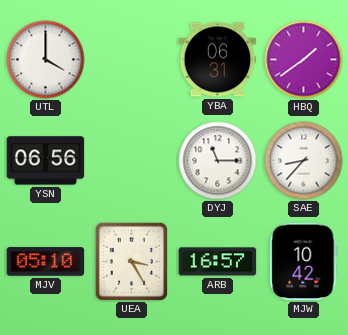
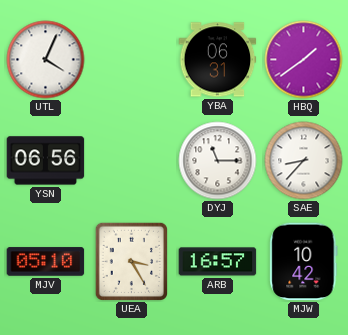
UTL: 4:00 -> 4:04 (46, 60)
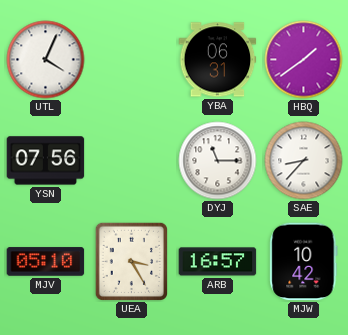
YSN: 06:56 -> 07:56 (46, 161)
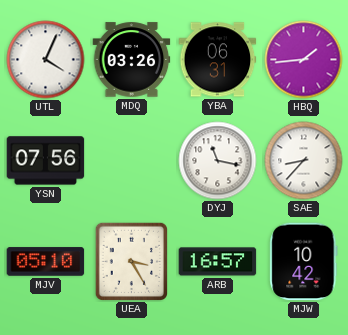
MDQ: none -> 03:26 (132, 60)
HBQ: 1:39 -> 1:44 (304, 60)
DYJ: 11:15 -> 11:17 (218, 161)
